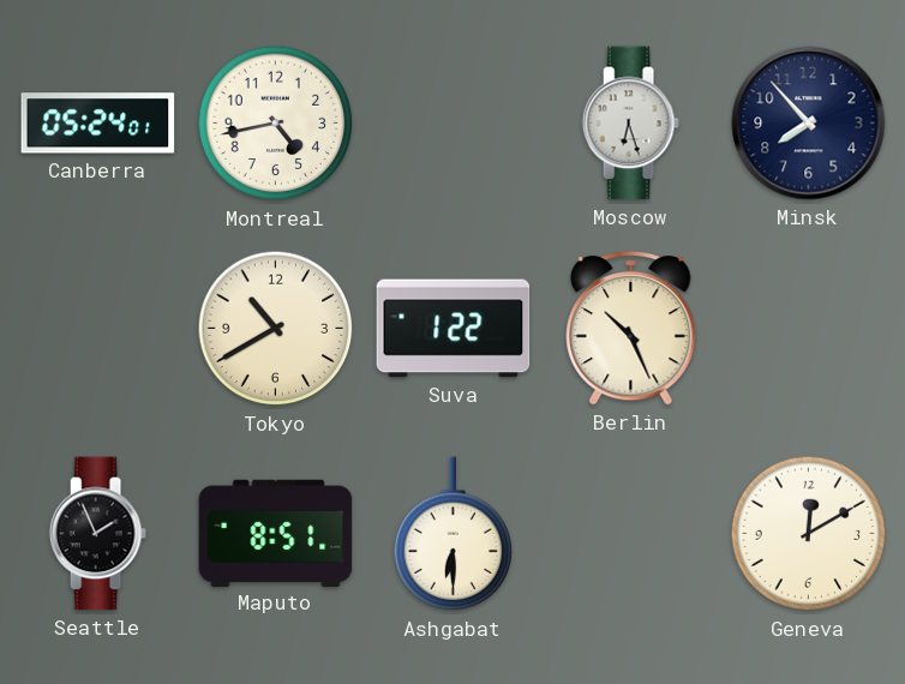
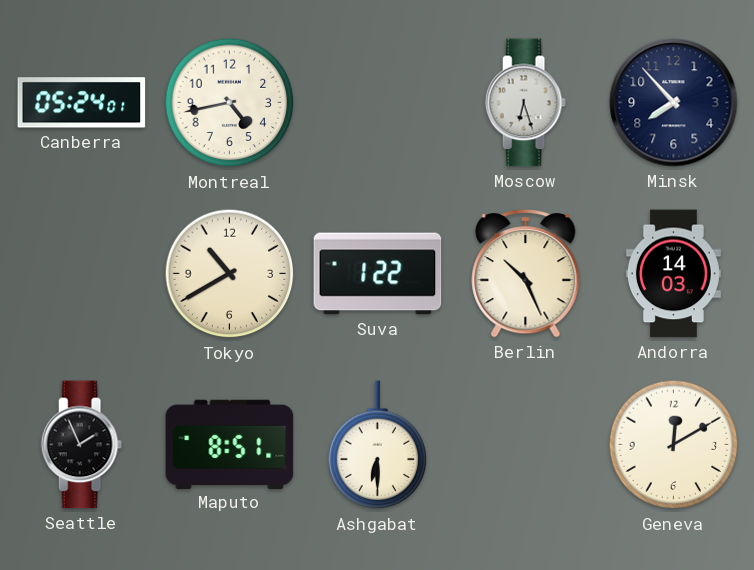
Andorra: none -> 14:03 (673, 274)
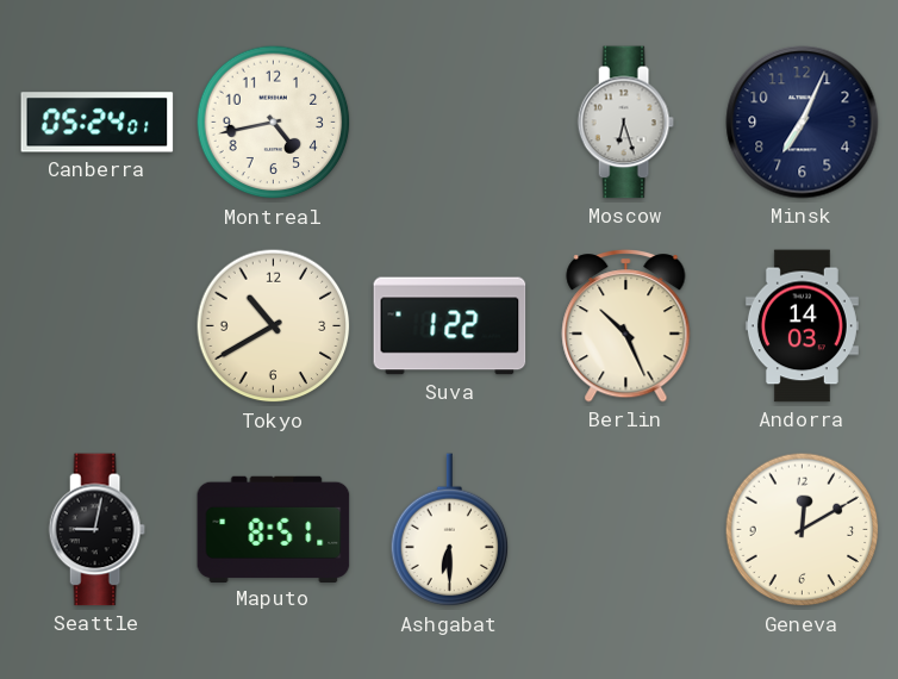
Minsk: 7:53 -> 7:04 (803, 123)
Seattle: 1:56 -> 9:02 (96, 530)
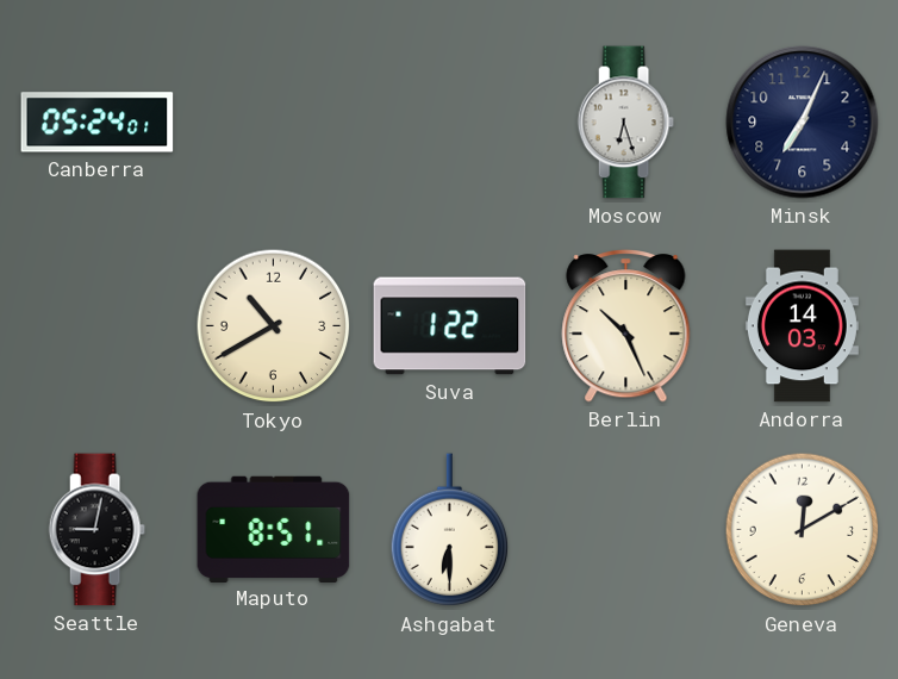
Montreal: 4:43 -> none (274, 123)
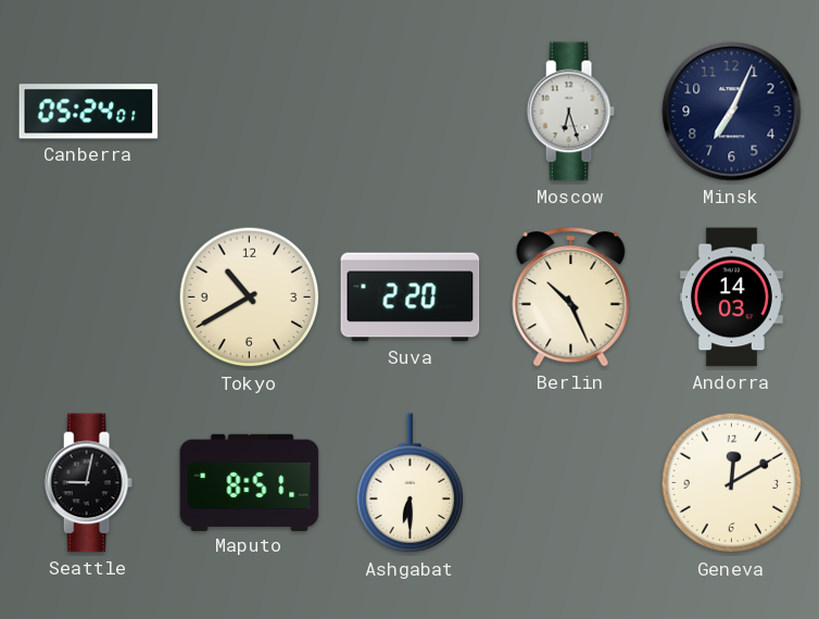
Suva: 1:22 -> 2:20 (411, 298)
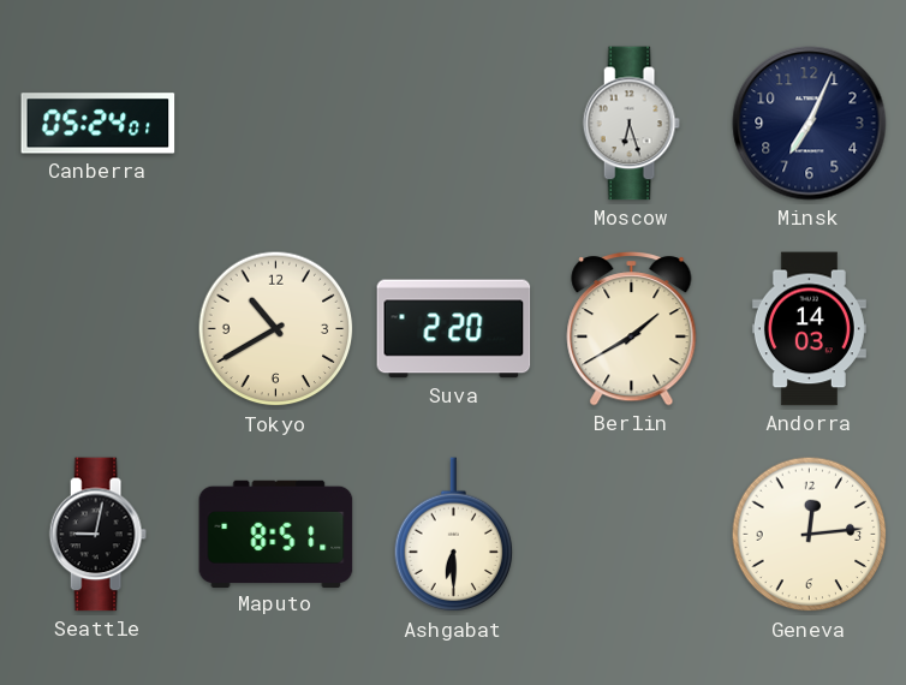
Berlin: 10:26 -> 1:40 (632, 329)
Geneva: 12:10 -> 12:14 (810, 535)
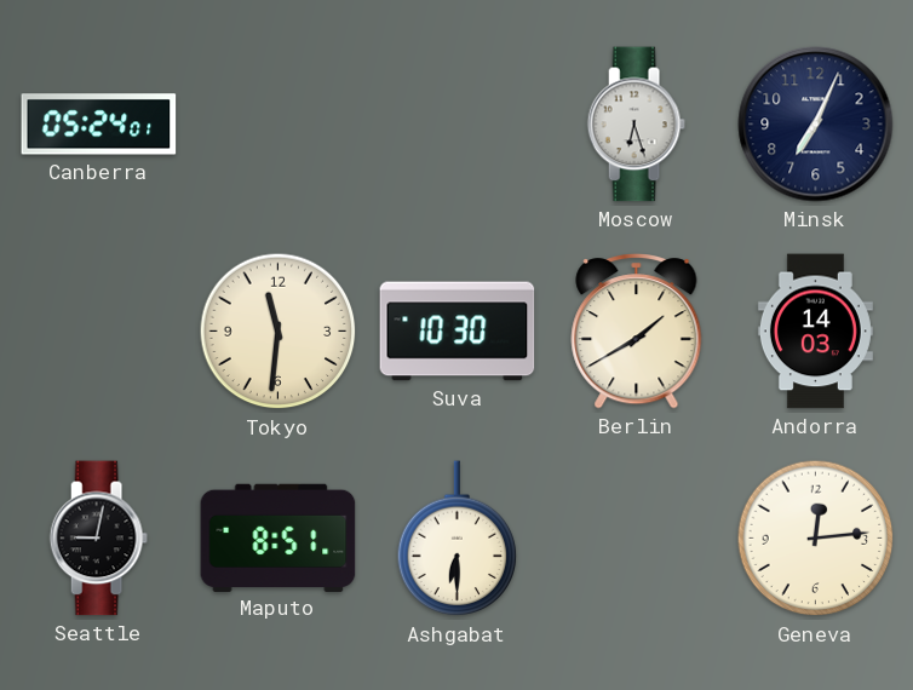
Tokyo: 10:40 -> 11:31 (279, 332)
Suva: 2:20 -> 10:30 (458, 332)
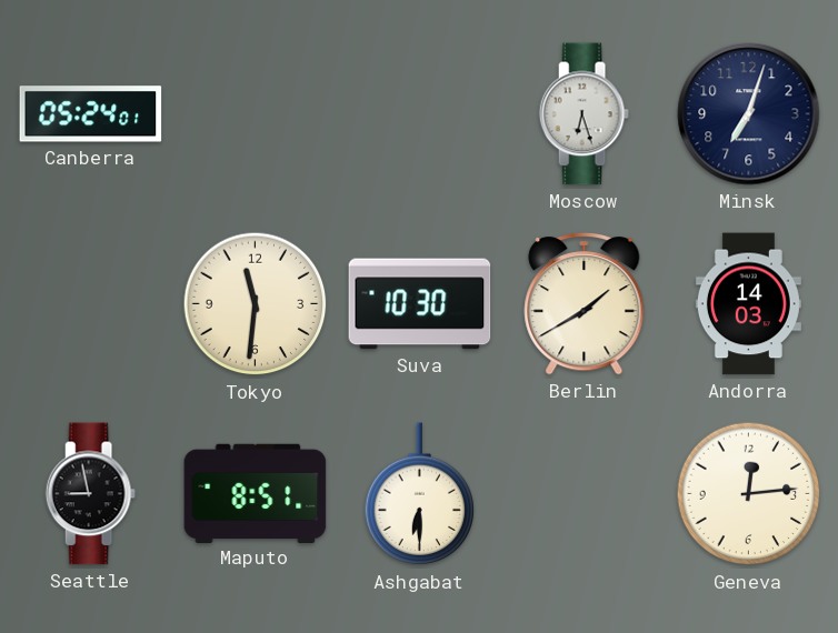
Minsk: 7:04 -> 7:03 (749, 114)
Seattle: 9:02 -> 8:58 (90, 494)
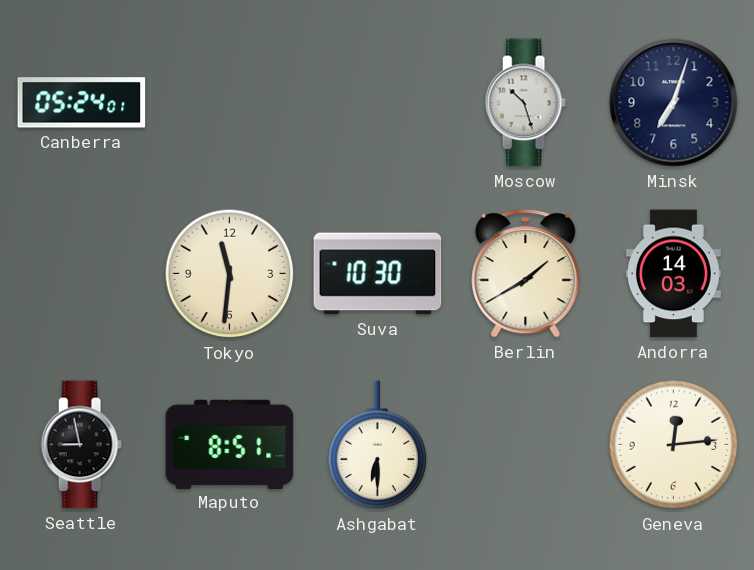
Moscow: 6:27 -> 10:27 (525, 103)
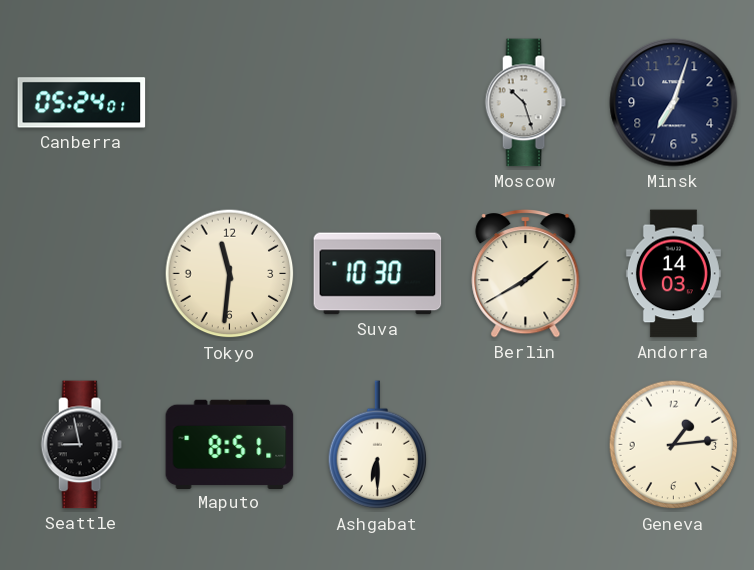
Geneva: 12:14 -> 1:14 (674, 445)
